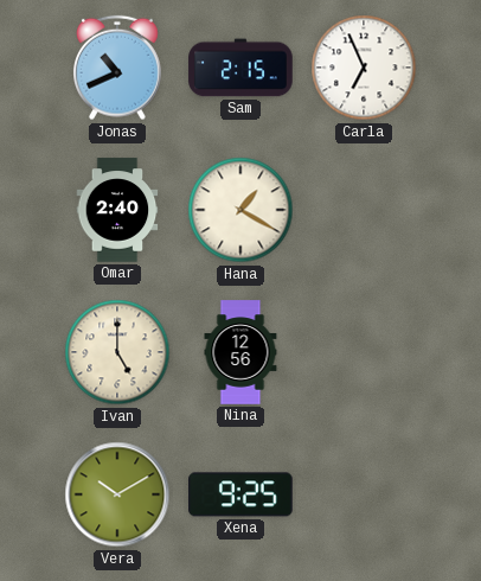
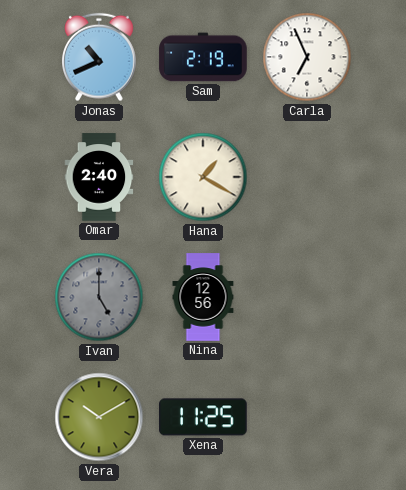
Sam: 2:15 -> 2:19 (203, 57)
Ivan dial: cream -> grey (99, 297)
Xena: 9:25 -> 11:25 (203, 417)
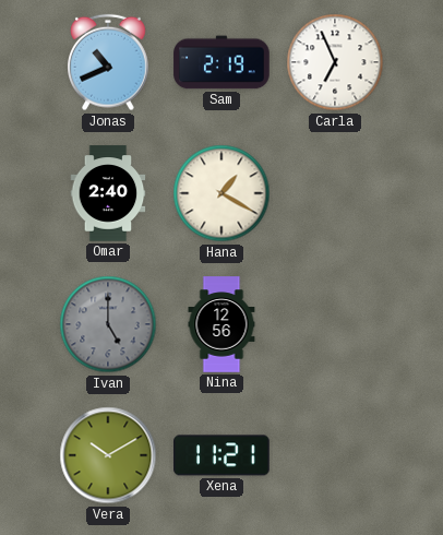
Xena: 11:25 -> 11:21 (221, 455)
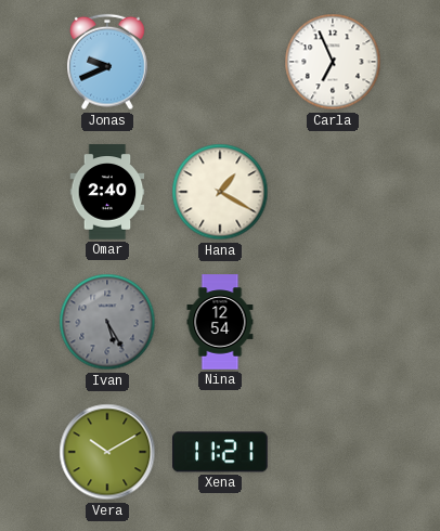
Jonas: 10:41 -> 9:41 (108, 62)
Sam: 2:19 -> none (221, 62)
Ivan: 5:00 -> 5:25 (107, 322)
Nina: 12:56 -> 12:54 (220, 322)
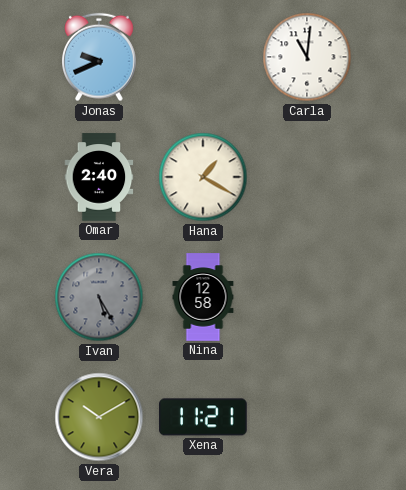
Carla: 6:56 -> 11:01 (307, 57)
Nina: 12:54 -> 12:58 (203, 297)
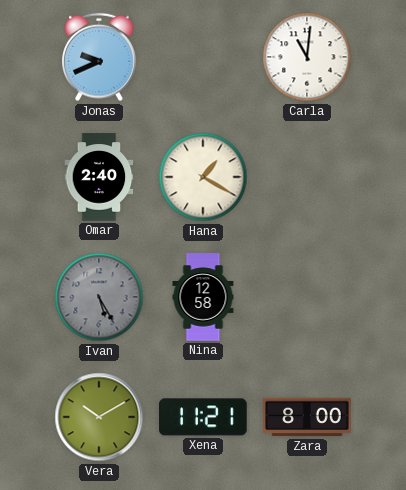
Zara: none -> 8:00 (307, 417)
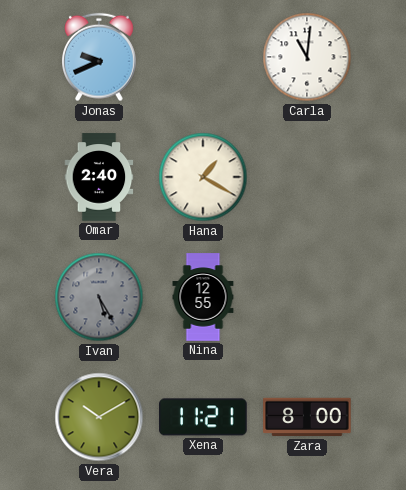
Nina: 12:58 -> 12:55 (203, 297)
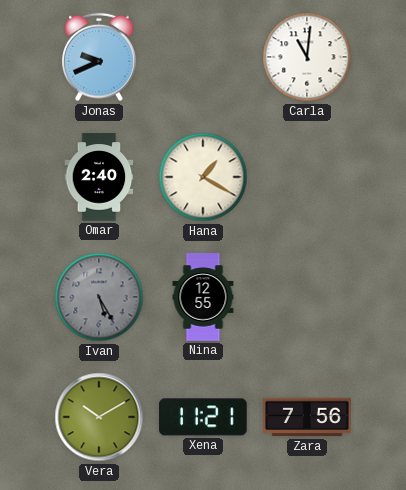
Zara: 8:00 -> 7:56 (307, 417)
